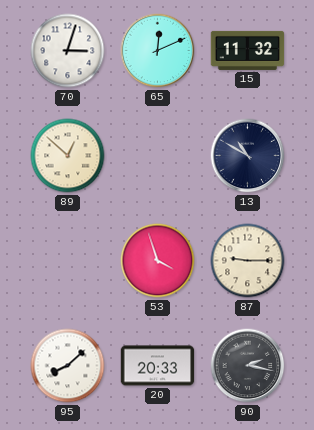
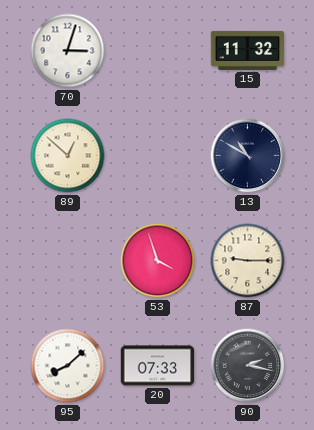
65: 12:11 -> none (158, 51)
20: 20:33 -> 07:33 (158, 366)
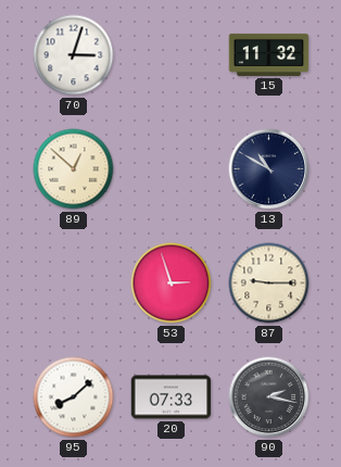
53: 3:57 -> 2:57 (172, 283)
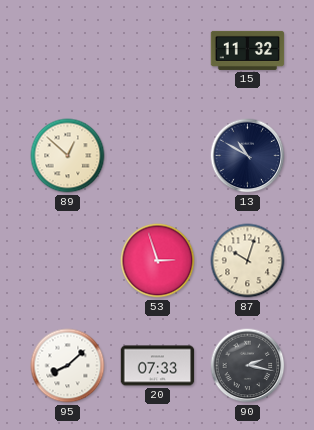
70: 3:03 -> none (74, 55)
87: 9:15 -> 10:03 (248, 261)
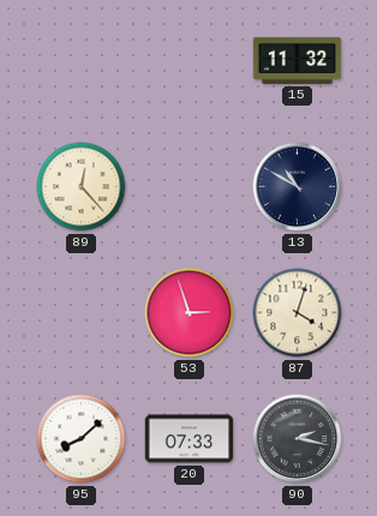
89: 12:52 -> 12:23 (82, 187)
87: 10:03 -> 4:03 (298, 313)
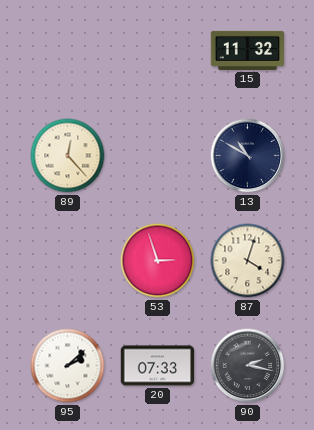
95: 8:08 -> 2:08 (68, 366)
